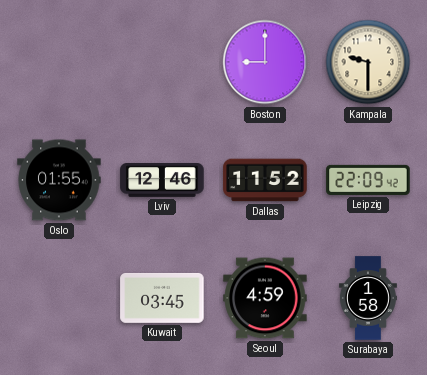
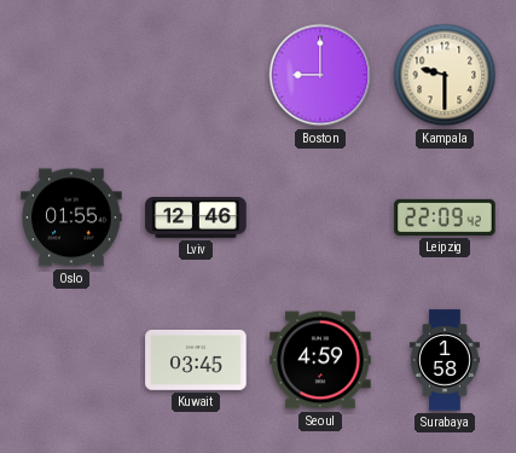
Dallas: 11:52 -> none (265, 180)
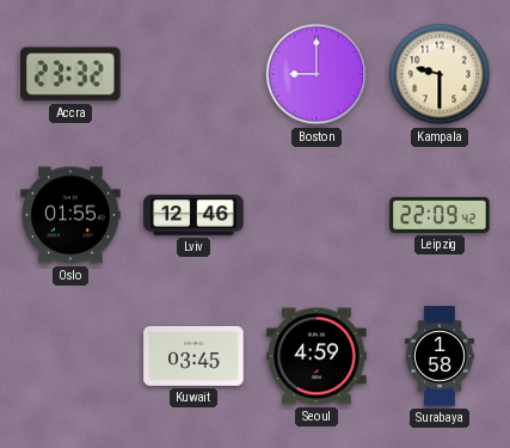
Accra: none -> 23:32 (70, 74)
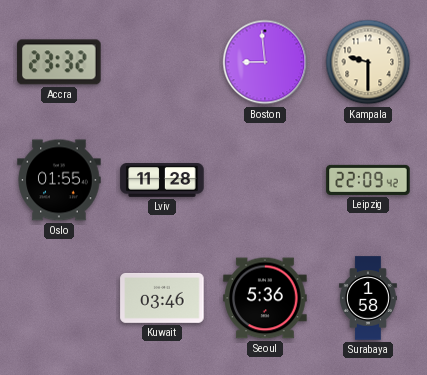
Boston: 9:00 -> 8:59 (265, 62)
Lviv: 12:46 -> 11:28 (162, 181)
Kuwait: 03:45 -> 03:46 (162, 298)
Seoul: 4:59 -> 5:36 (265, 298)
